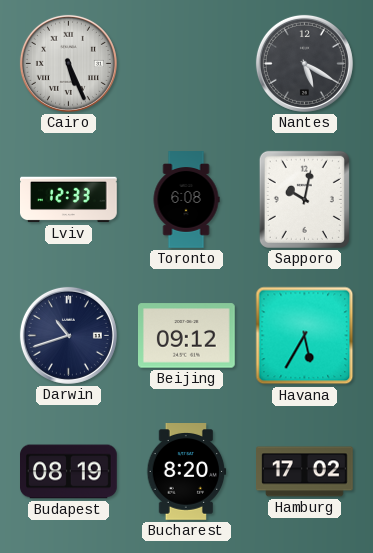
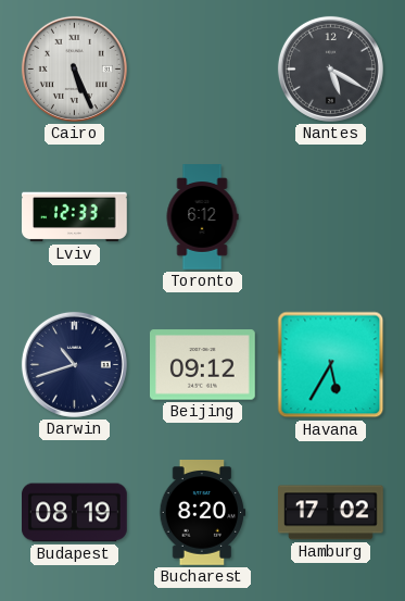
Toronto: 6:08 -> 6:12 (202, 217)
Sapporo: 10:02 -> none (304, 199)
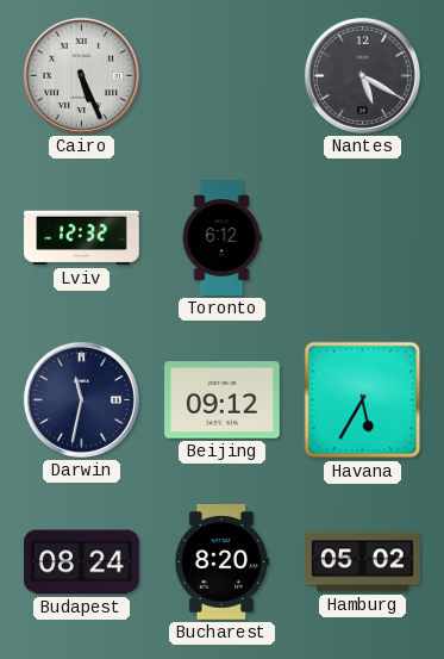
Lviv: 12:33 -> 12:32 (82, 238)
Darwin: 10:42 -> 11:32 (81, 399)
Budapest: 08:19 -> 08:24 (82, 562)
Hamburg: 17:02 -> 05:02 (363, 562)
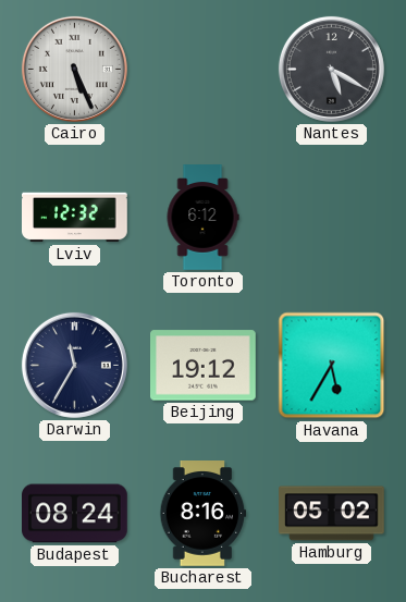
Darwin: 11:32 -> 11:35 (74, 365)
Beijing: 09:12 -> 19:12 (204, 366)
Bucharest: 8:20 -> 8:16 (204, 514)
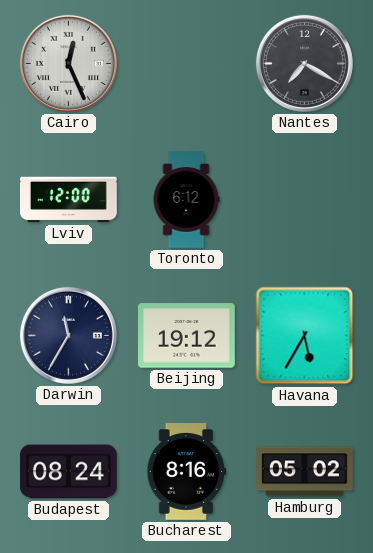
Cairo: 5:26 -> 12:26 (68, 63)
Nantes: 5:20 -> 7:20 (304, 63)
Lviv: 12:32 -> 12:00 (69, 200)
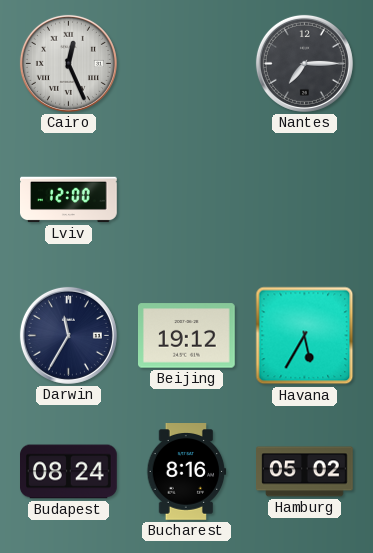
Nantes: 7:20 -> 7:15 (304, 63)
Toronto: 6:12 -> none (186, 200)
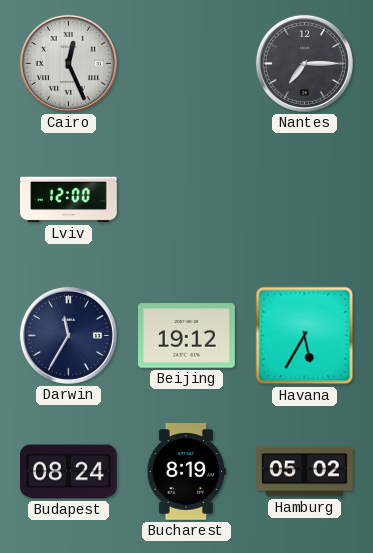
Bucharest: 8:16 -> 8:19 (187, 472)
